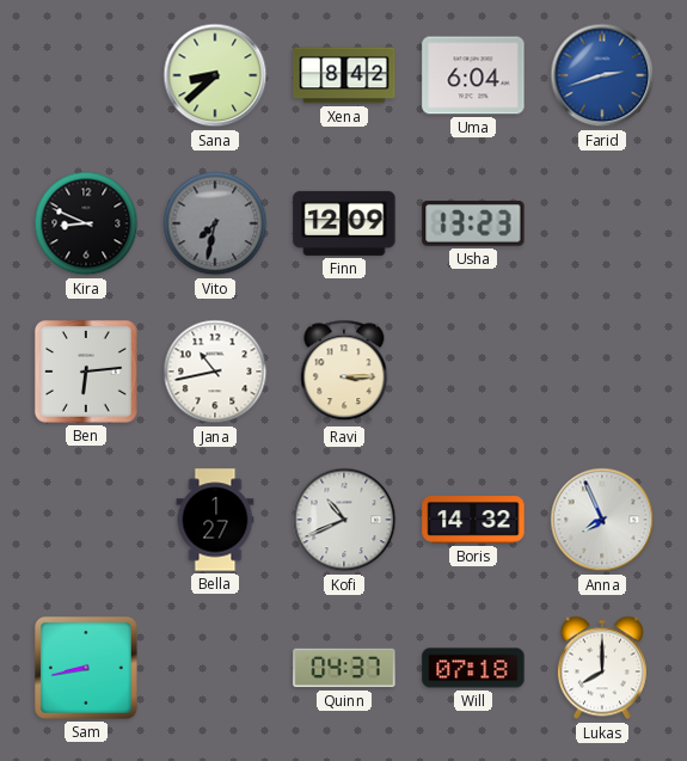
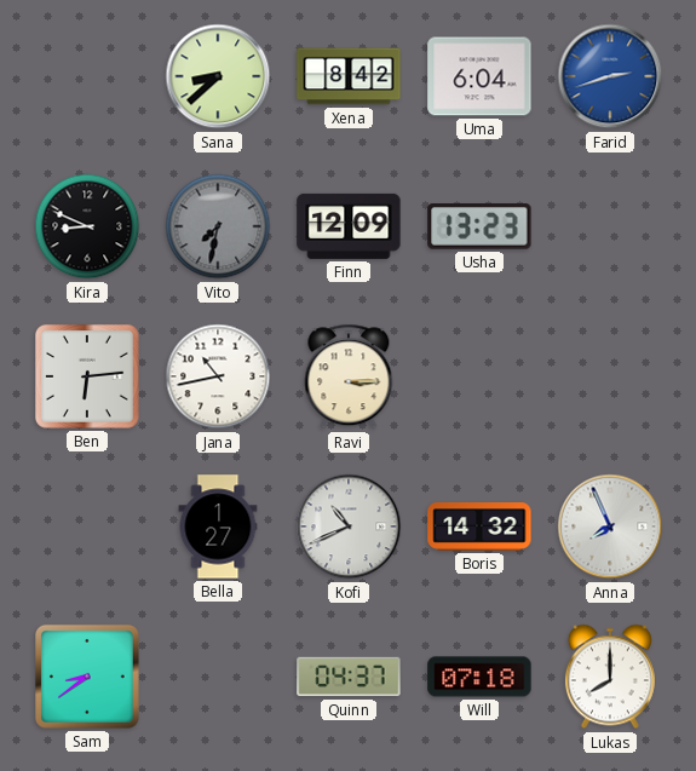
Sam: 8:43 -> 8:39 (87, 677)
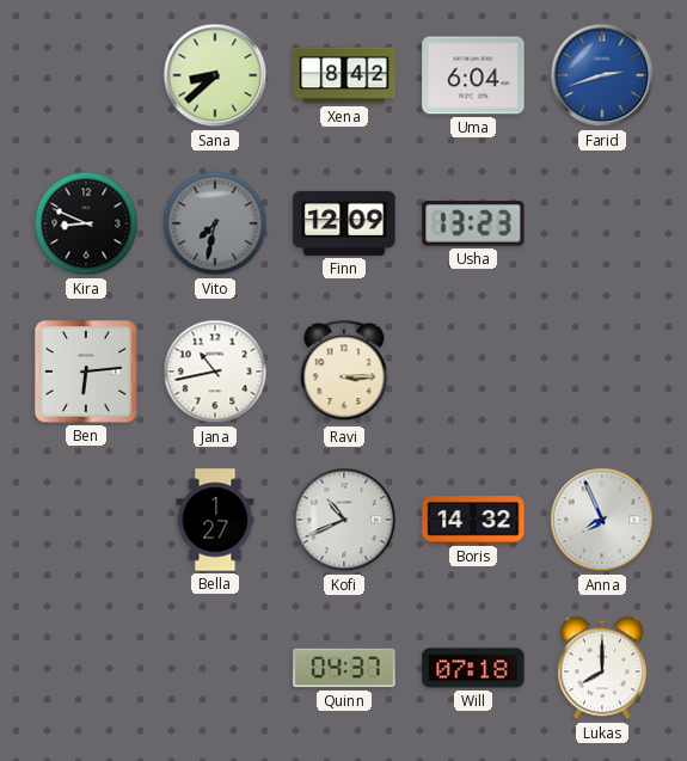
Sam: 8:39 -> none (87, 677)
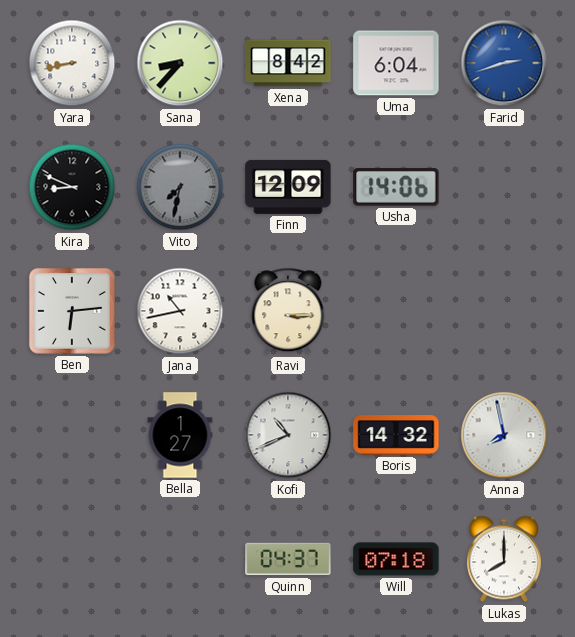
Yara: none -> 8:43 (72, 63)
Sana: 8:38 -> 8:37 (180, 63)
Usha: 13:23 -> 14:06 (396, 187)
Anna: 7:56 -> 7:58 (504, 435)
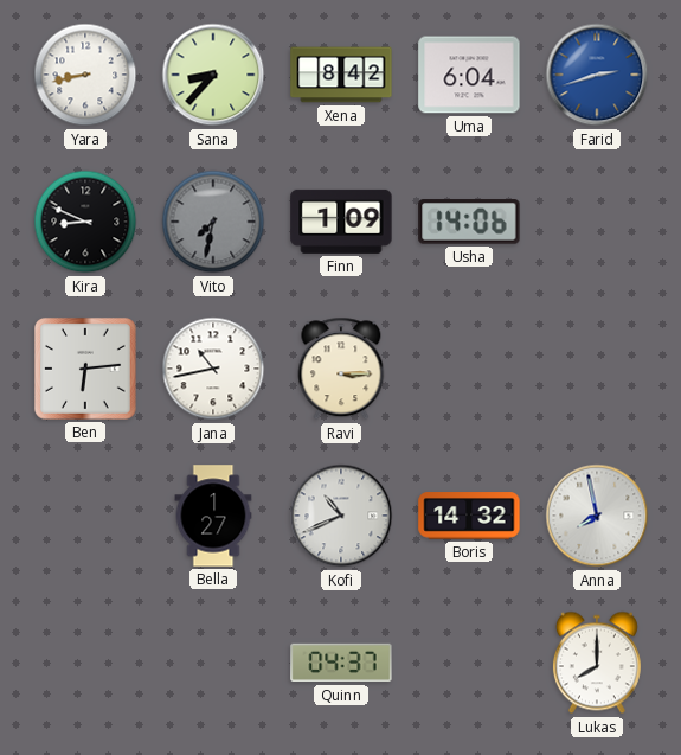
Finn: 12:09 -> 1:09 (341, 222)
Will: 07:18 -> none (396, 559)
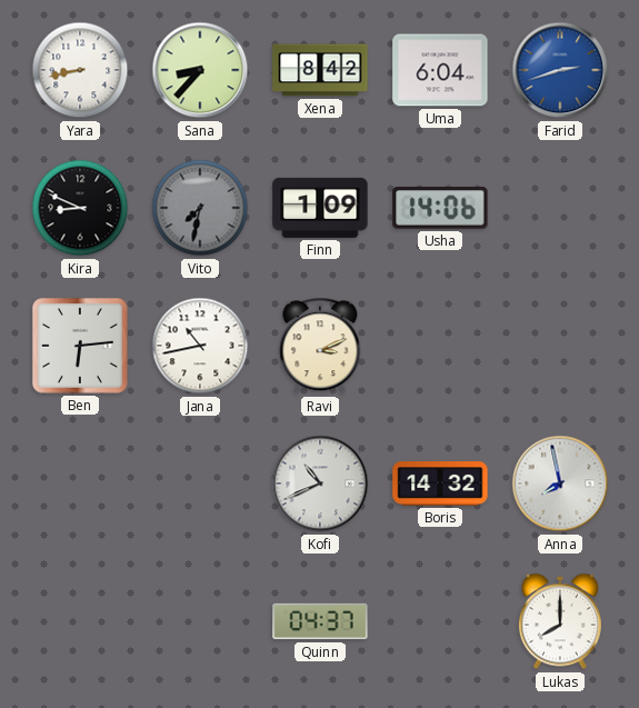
Ravi: 3:15 -> 3:11 (320, 346)
Bella: 1:27 -> none (213, 516)
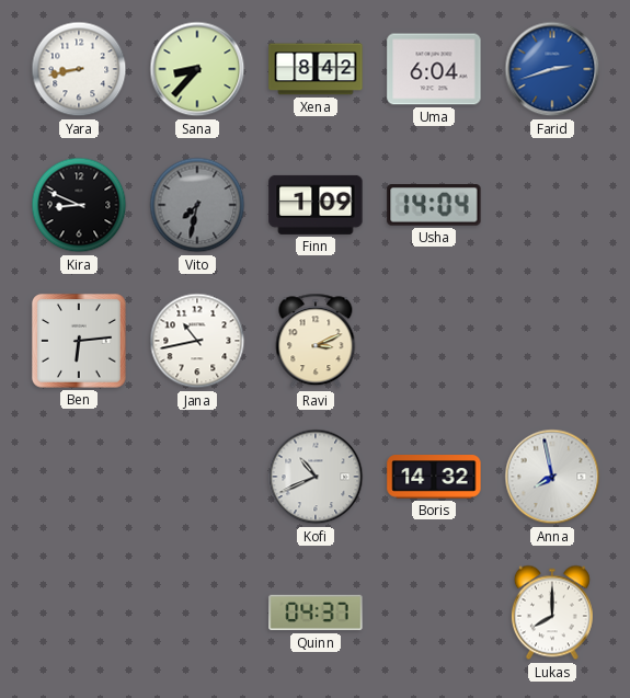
Usha: 14:06 -> 14:04 (434, 205)
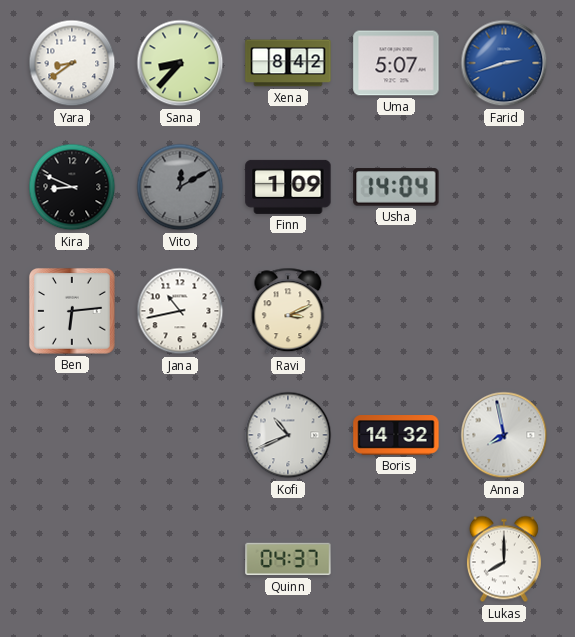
Yara: 8:43 -> 8:39 (72, 63)
Uma: 6:04 -> 5:07 (396, 63)
Vito: 7:32 -> 12:10 (180, 187)
